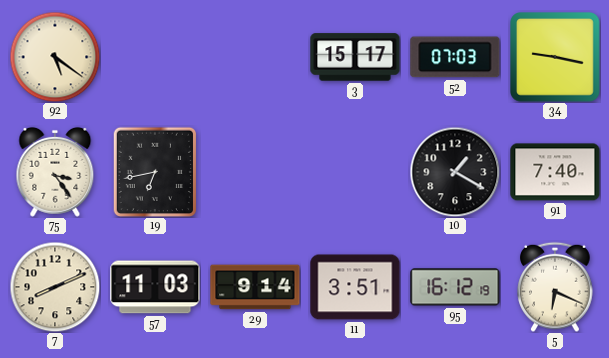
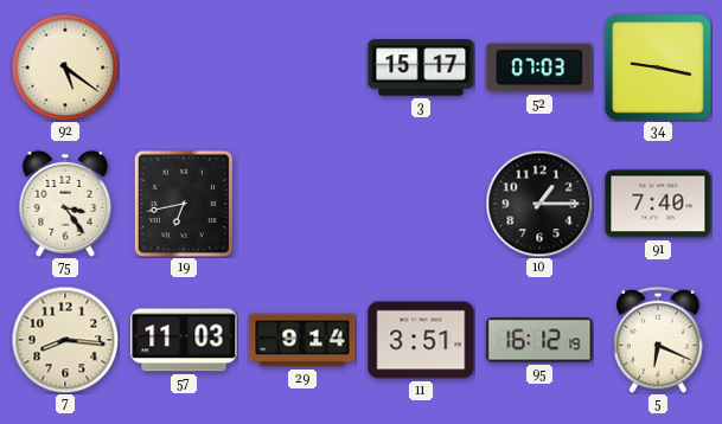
10: 1:20 -> 1:15 (539, 204)
7: 8:11 -> 8:16 (65, 340)
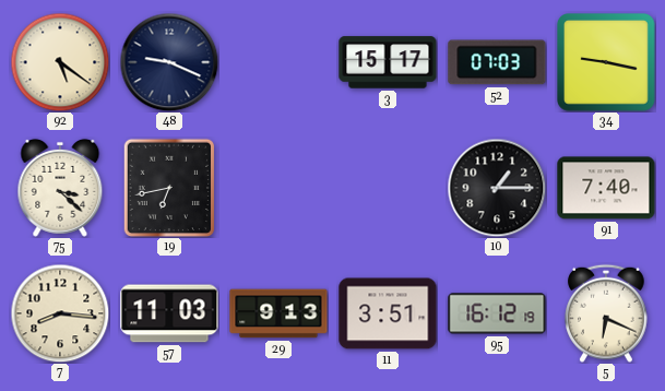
48: none -> 9:19 (169, 62)
75: 3:24 -> 3:22 (60, 188)
29: 9:14 -> 9:13 (278, 313)
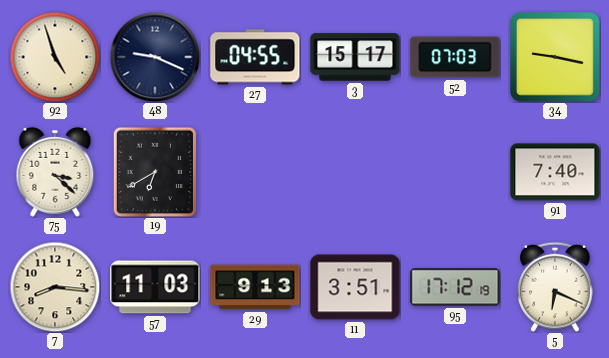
92: 5:21 -> 4:57 (55, 57)
27: none -> 04:55 (255, 57)
19: 6:43 -> 6:40 (154, 171)
10: 1:15 -> none (497, 188)
95: 16:12 -> 17:12 (455, 287)
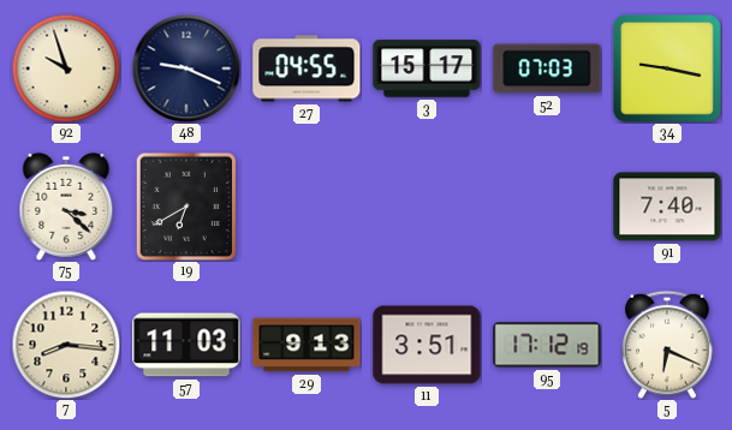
92: 4:57 -> 9:57 (66, 68)
